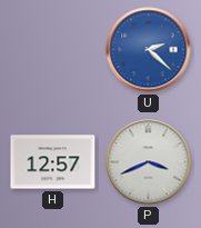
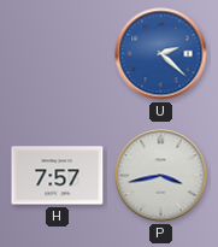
H: 12:57 -> 7:57 (58, 176)
P: 3:41 -> 3:43 (161, 176)
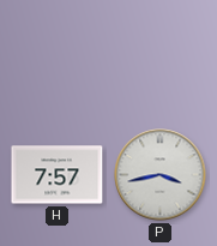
U: 2:22 -> none (161, 54)
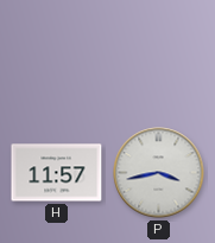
H: 7:57 -> 11:57 (57, 173)
